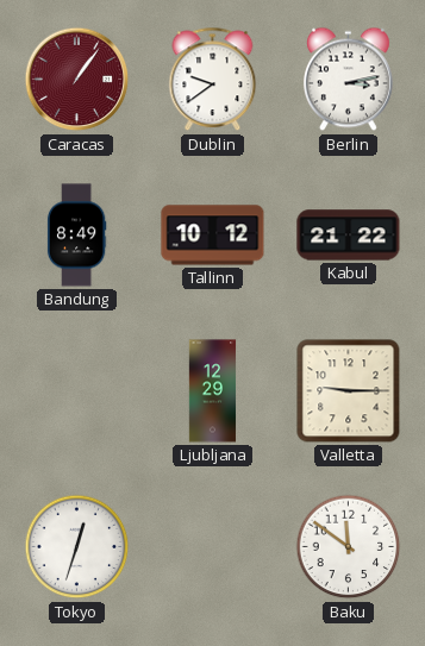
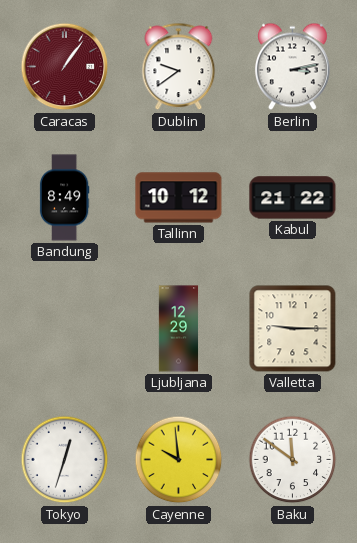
Cayenne: none -> 9:59 (179, 460)
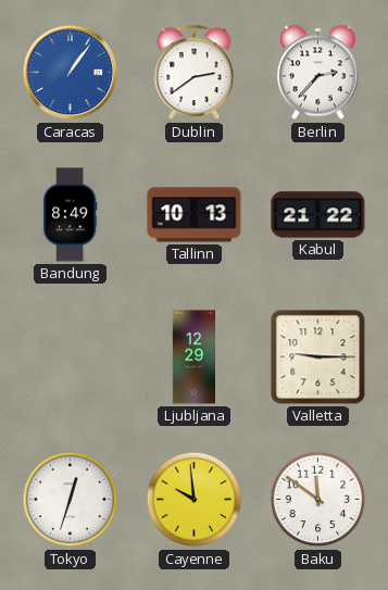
Caracas dial: burgundy -> blue (71, 73)
Dublin: 9:39 -> 2:39 (195, 73)
Berlin: 3:13 -> 2:37 (318, 73)
Tallinn: 10:12 -> 10:13 (195, 215)
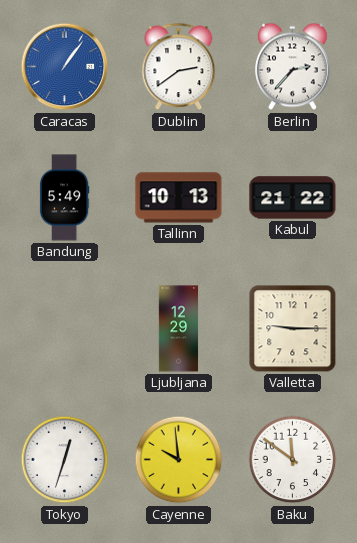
Bandung: 8:49 -> 5:49 (64, 198)
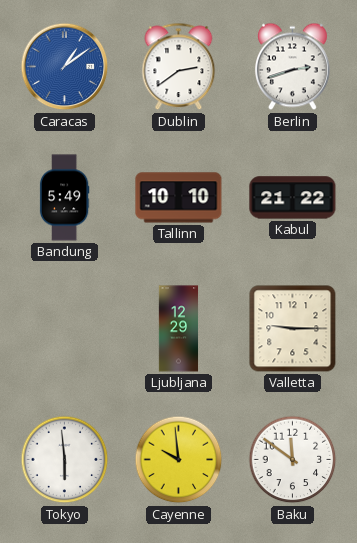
Caracas: 1:06 -> 1:09 (65, 67)
Berlin: 2:37 -> 2:42 (293, 67)
Tallinn: 10:13 -> 10:10 (179, 198)
Tokyo: 12:33 -> 5:59 (65, 460)
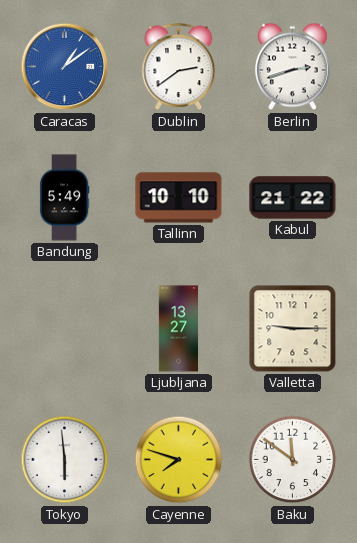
Ljubljana: 12:29 -> 13:27 (179, 329)
Cayenne: 9:59 -> 7:48 (179, 460)
